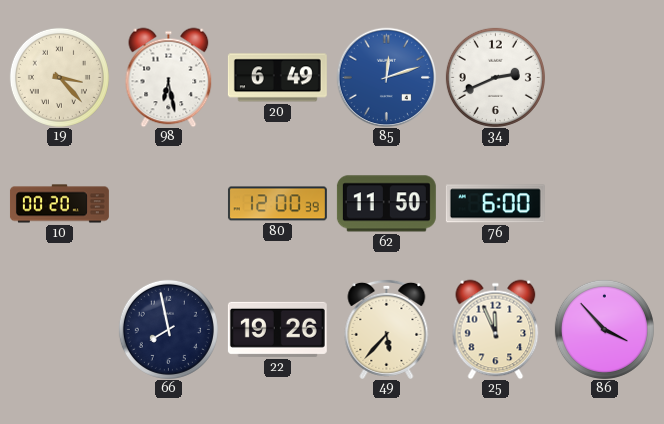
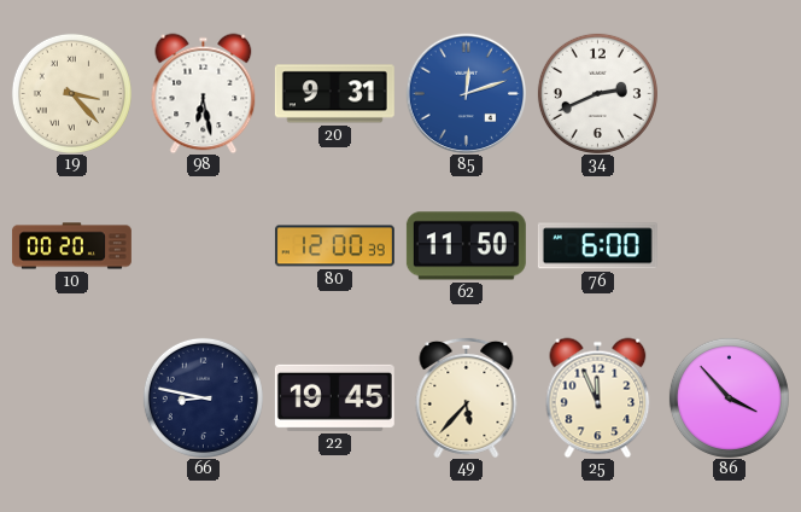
20: 6:49 -> 9:31 (334, 94)
66: 7:58 -> 8:47 (203, 397)
22: 19:26 -> 19:45 (334, 397)
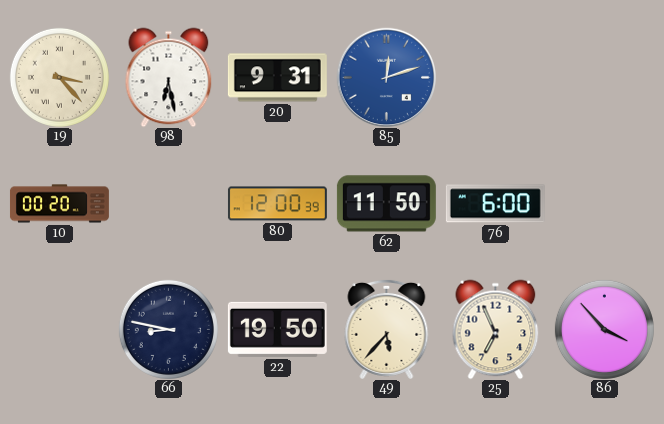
34: 2:41 -> none (597, 93)
22: 19:45 -> 19:50 (277, 329)
25: 11:56 -> 6:56 (496, 329)
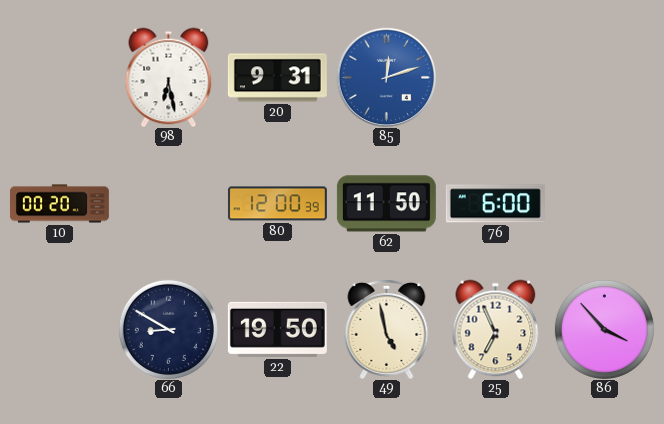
19: 3:23 -> none (59, 77)
66: 8:47 -> 8:50 (168, 329)
49: 5:37 -> 4:58 (387, 329)
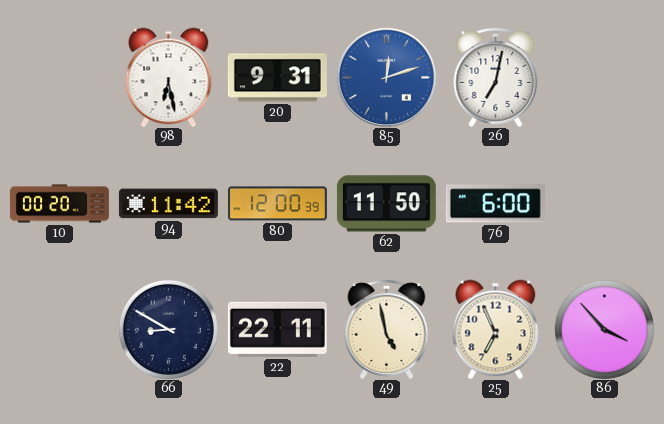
26: none -> 7:02 (496, 77)
94: none -> 11:42 (168, 204)
22: 19:50 -> 22:11 (277, 329)
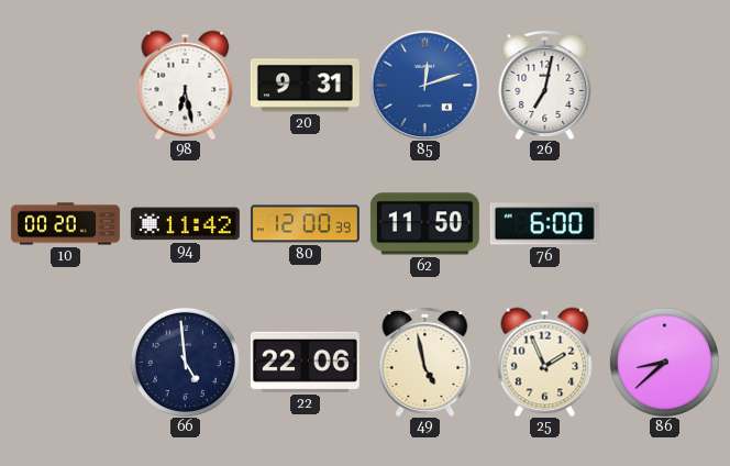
66: 8:50 -> 4:59 (185, 362)
22: 22:11 -> 22:06 (305, 362)
25: 6:56 -> 1:56 (545, 362)
86: 3:53 -> 8:38 (664, 362)
